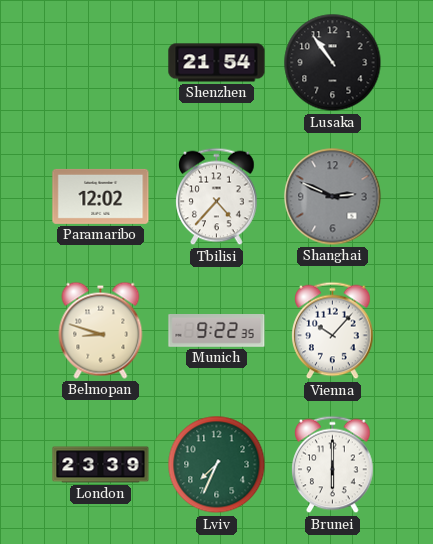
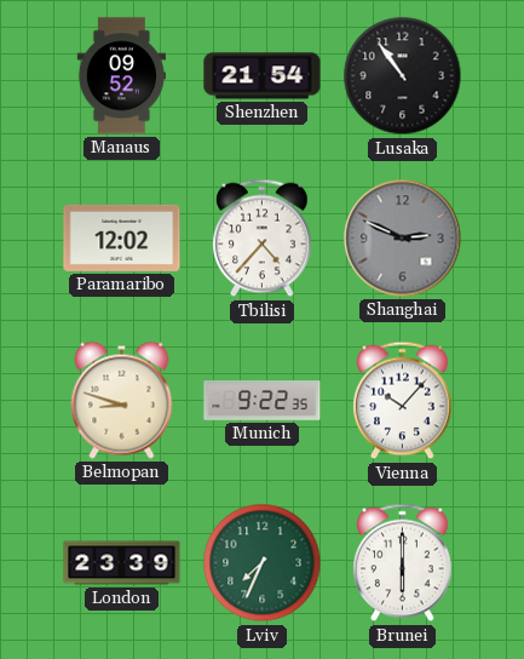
Manaus: none -> 09:52 (121, 76)
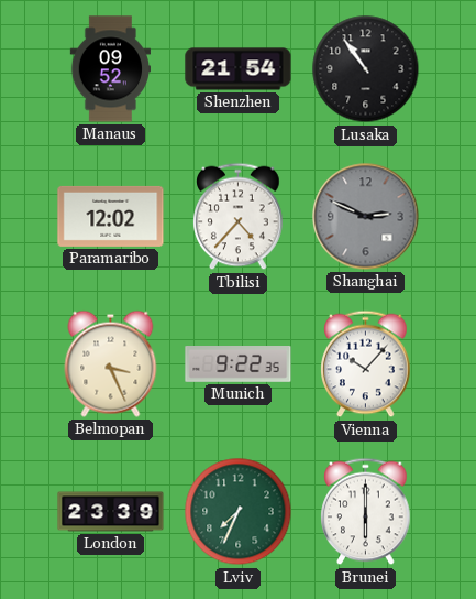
Belmopan: 8:48 -> 3:26 (111, 363)
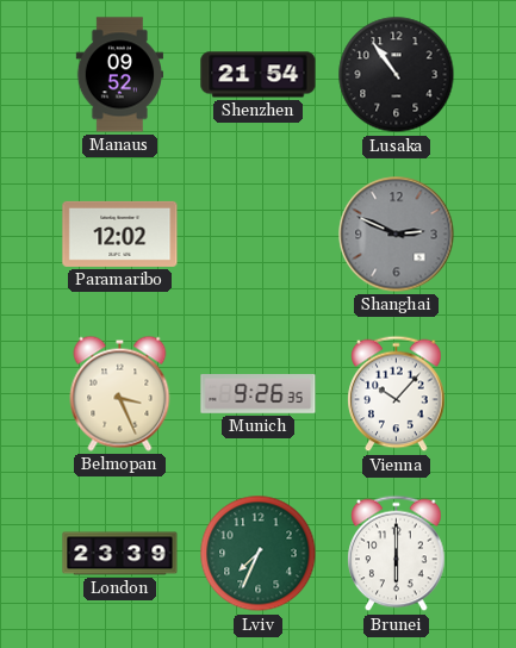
Tbilisi: 4:37 -> none (239, 217)
Munich: 9:22 -> 9:26 (259, 394)
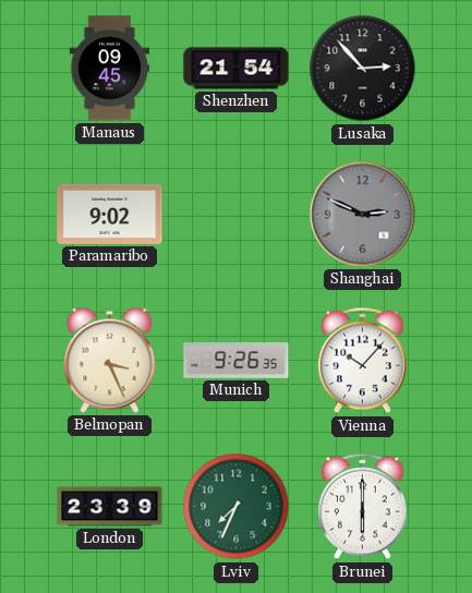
Manaus: 09:52 -> 09:45 (109, 69)
Lusaka: 10:54 -> 2:53 (363, 69)
Paramaribo: 12:02 -> 9:02 (110, 214)
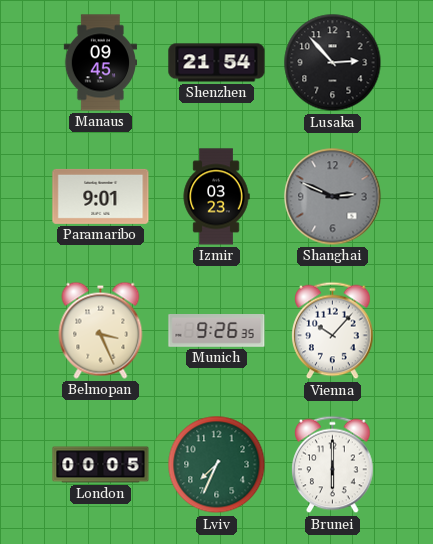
Paramaribo: 9:02 -> 9:01 (101, 196)
Izmir: none -> 03:23 (216, 197)
London: 23:39 -> 00:05 (101, 465)
